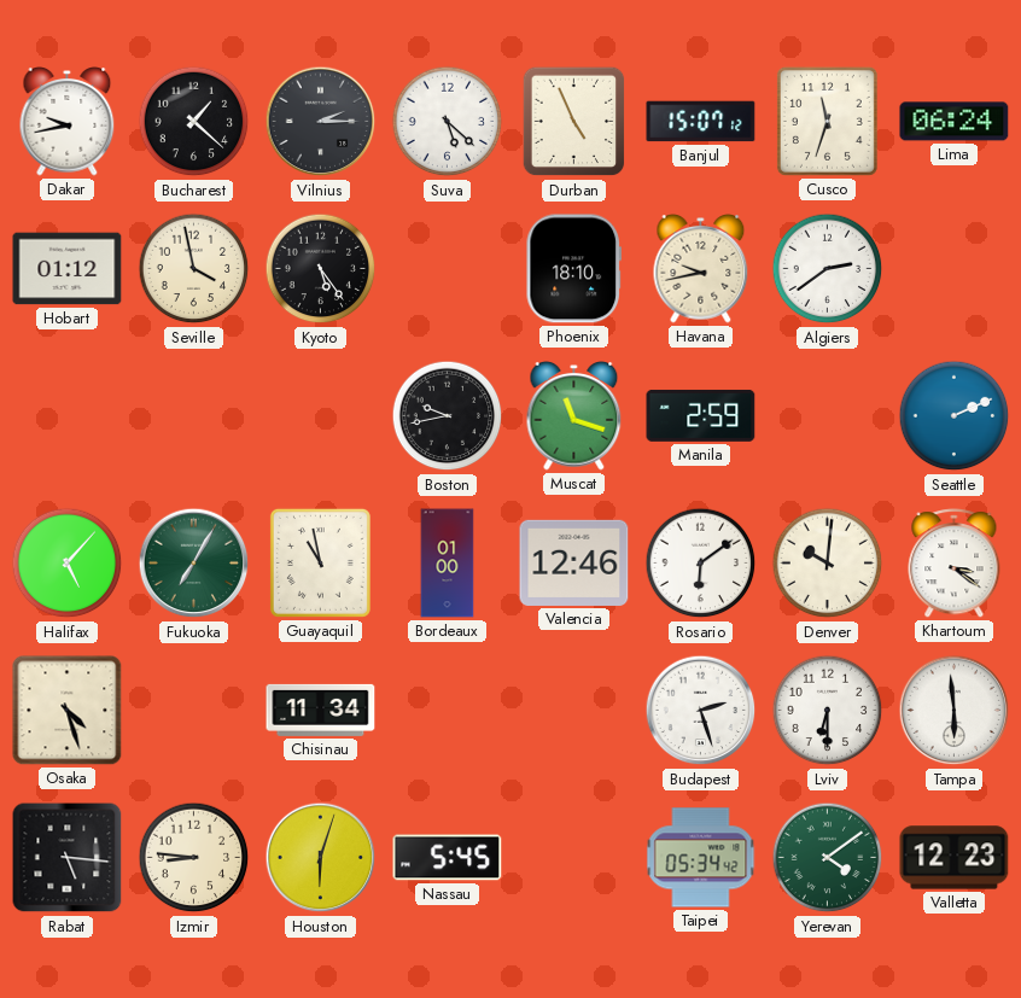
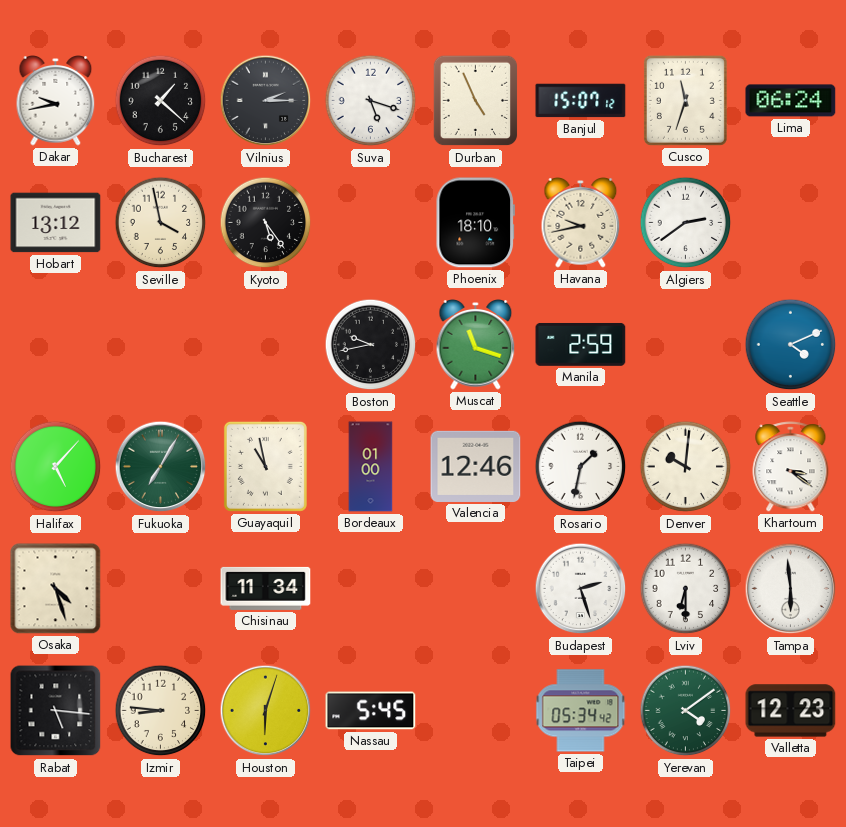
Suva: 5:22 -> 5:18 (371, 101)
Hobart: 01:12 -> 13:12 (56, 223)
Seattle: 2:11 -> 4:11 (791, 345)
Rosario: 6:09 -> 1:32 (581, 467)
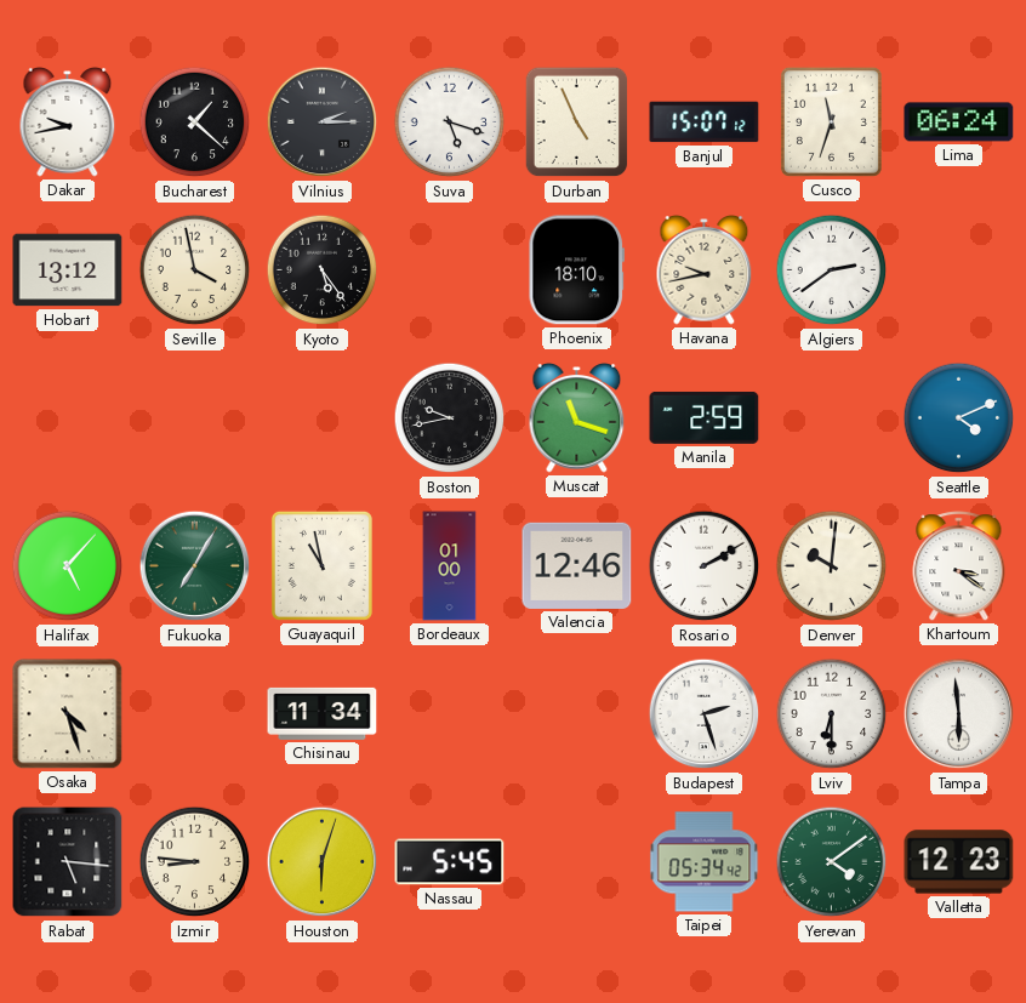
Rosario: 1:32 -> 2:10 (705, 566)
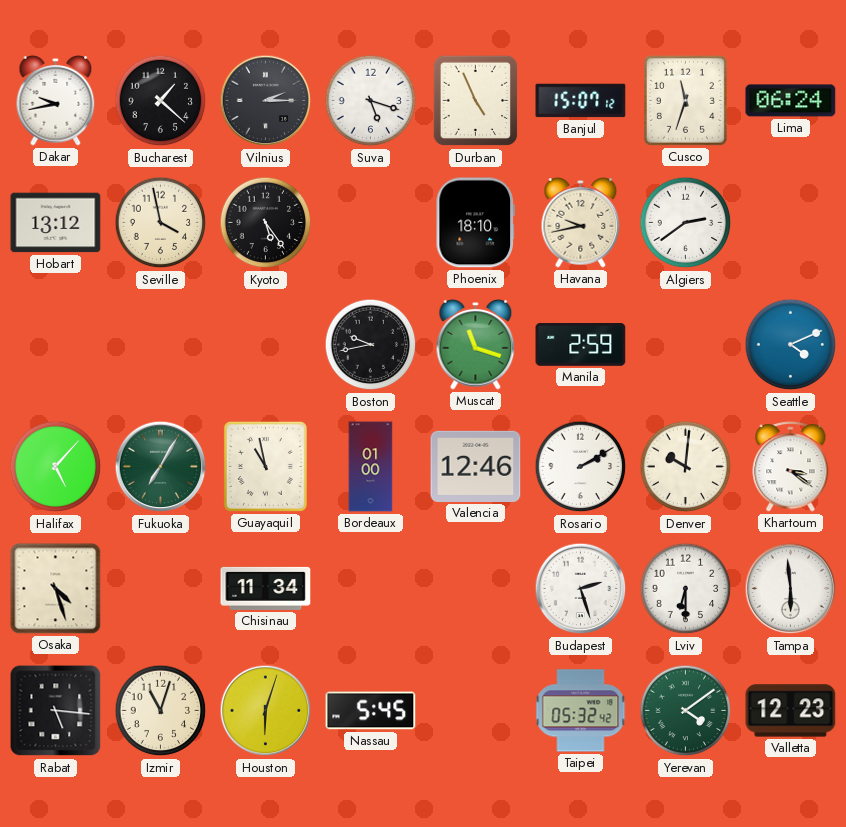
Izmir: 8:46 -> 11:03 (161, 711)
Taipei: 05:34 -> 05:32 (581, 711)
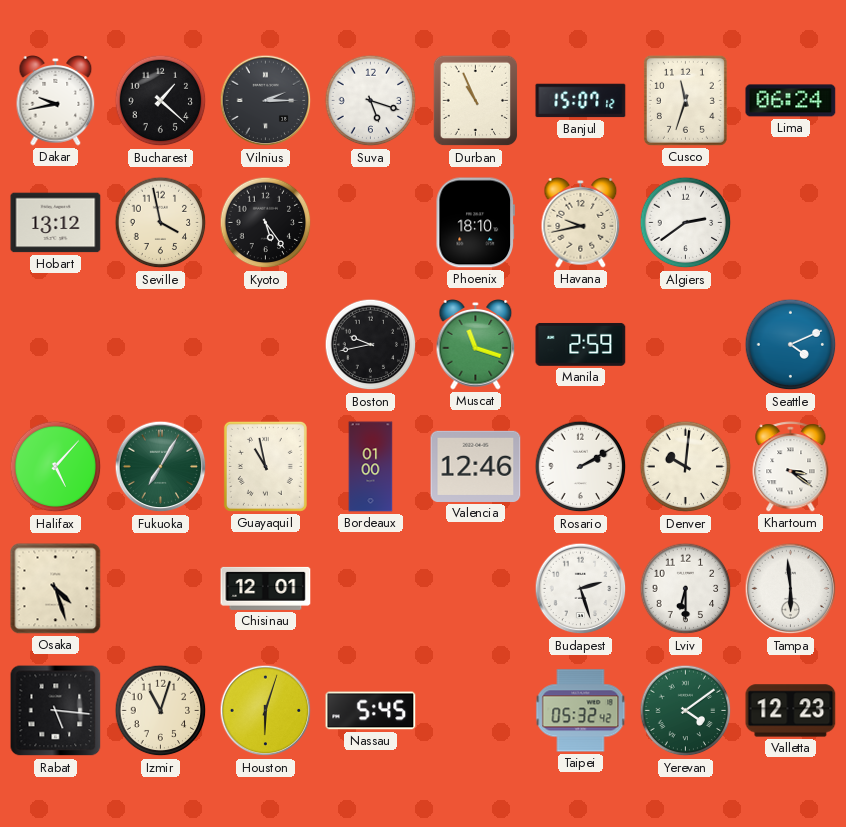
Durban: 4:56 -> 10:56 (476, 101)
Chisinau: 11:34 -> 12:01 (266, 588)
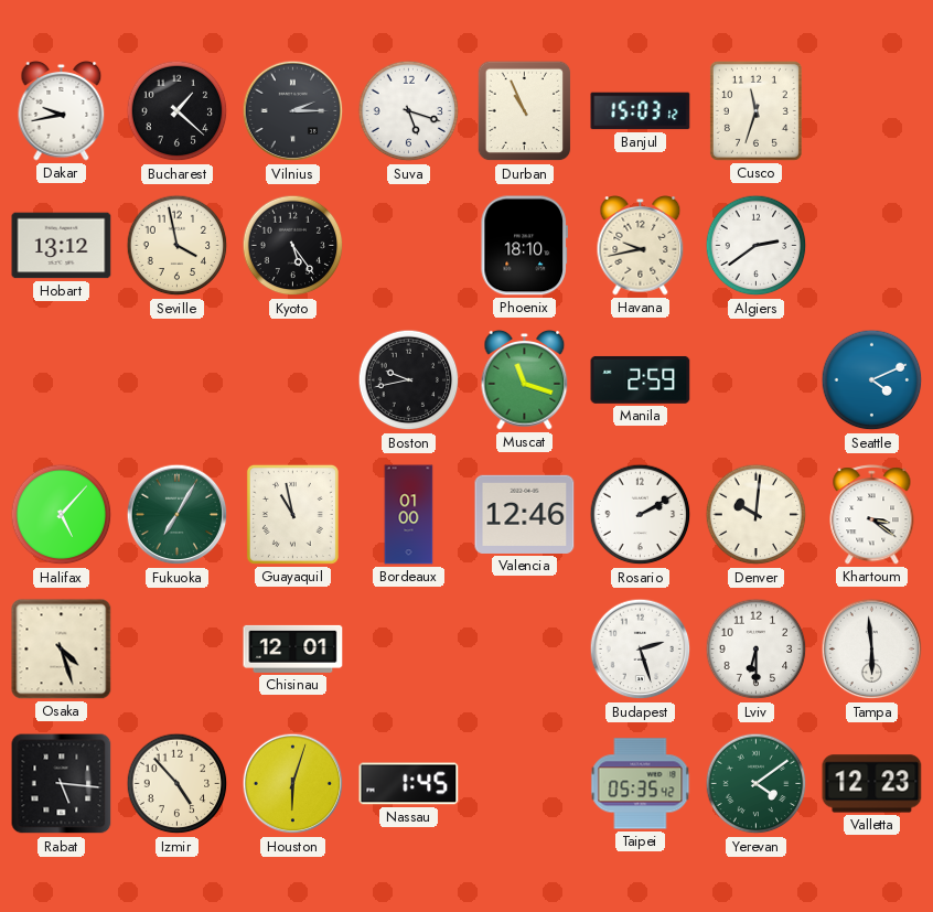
Banjul: 15:07 -> 15:03 (641, 111)
Lima: 06:24 -> none (791, 101)
Izmir: 11:03 -> 4:53 (178, 784)
Nassau: 5:45 -> 1:45 (409, 784)
Taipei: 05:32 -> 05:35 (641, 784)
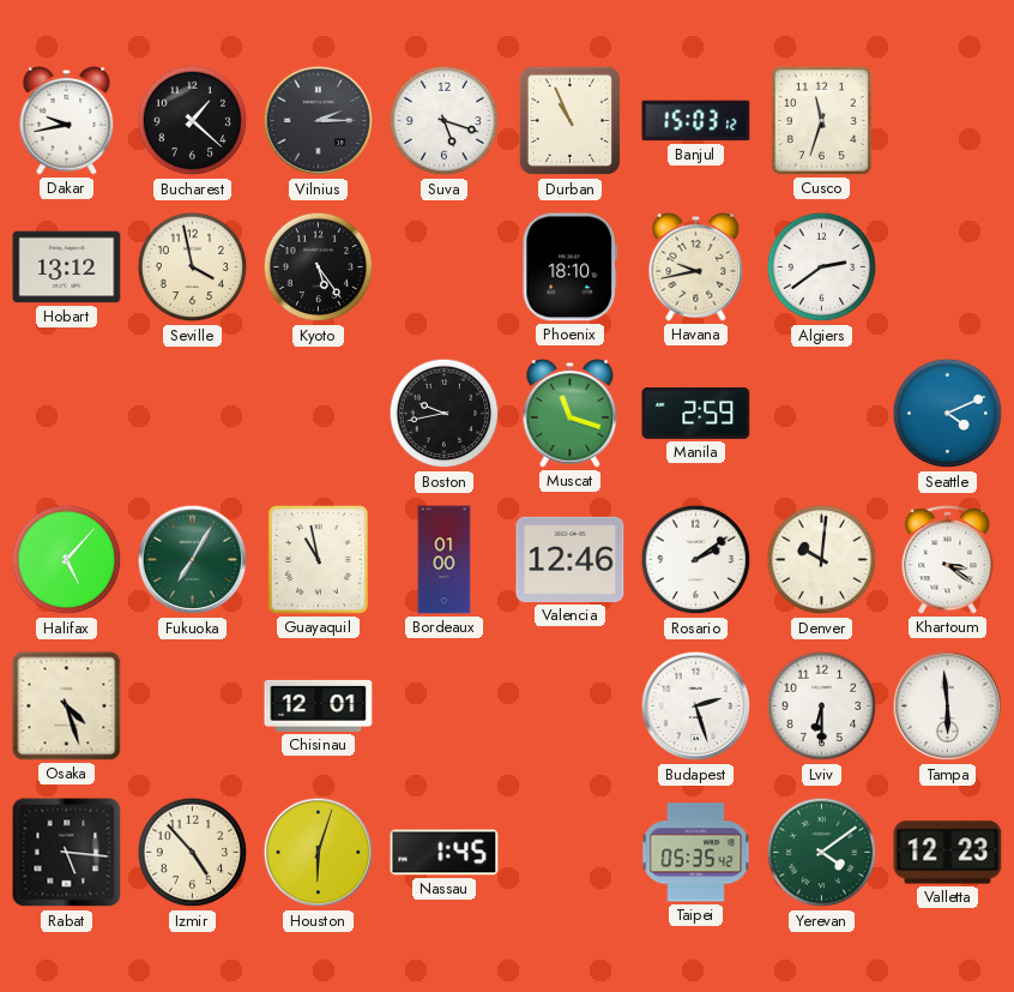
Rosario: 2:10 -> 2:09 (696, 560)
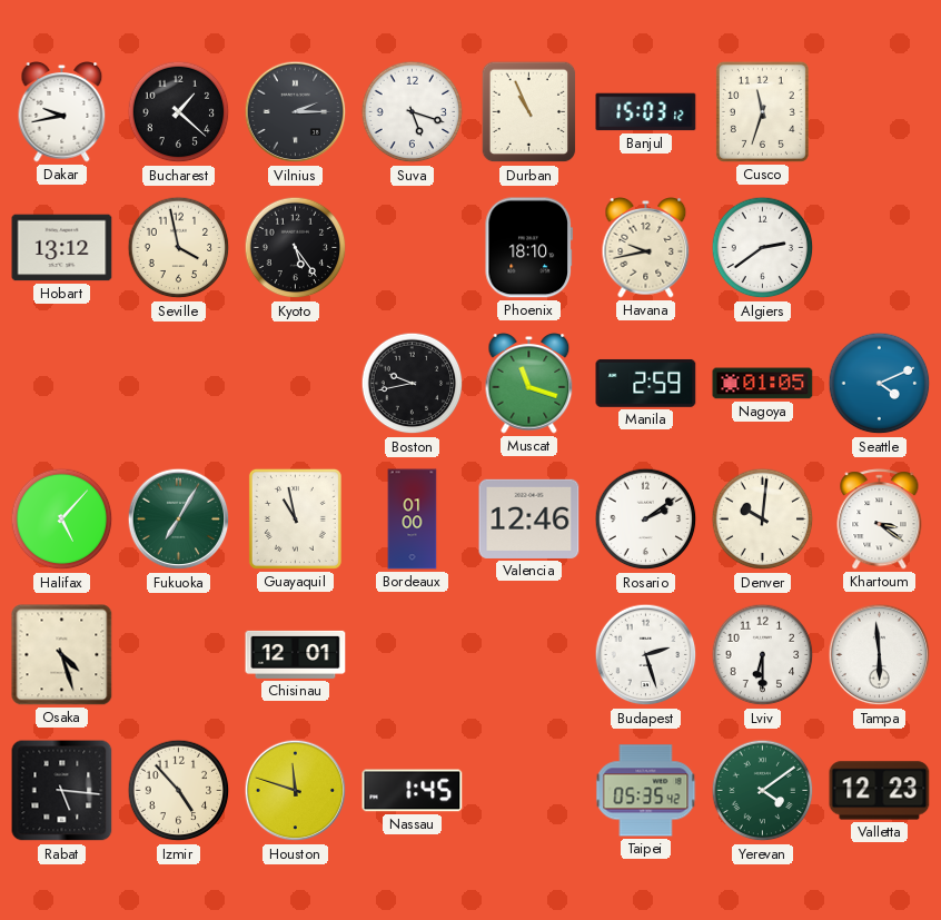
Nagoya: none -> 01:05 (763, 384)
Houston: 6:03 -> 11:48 (296, 791)
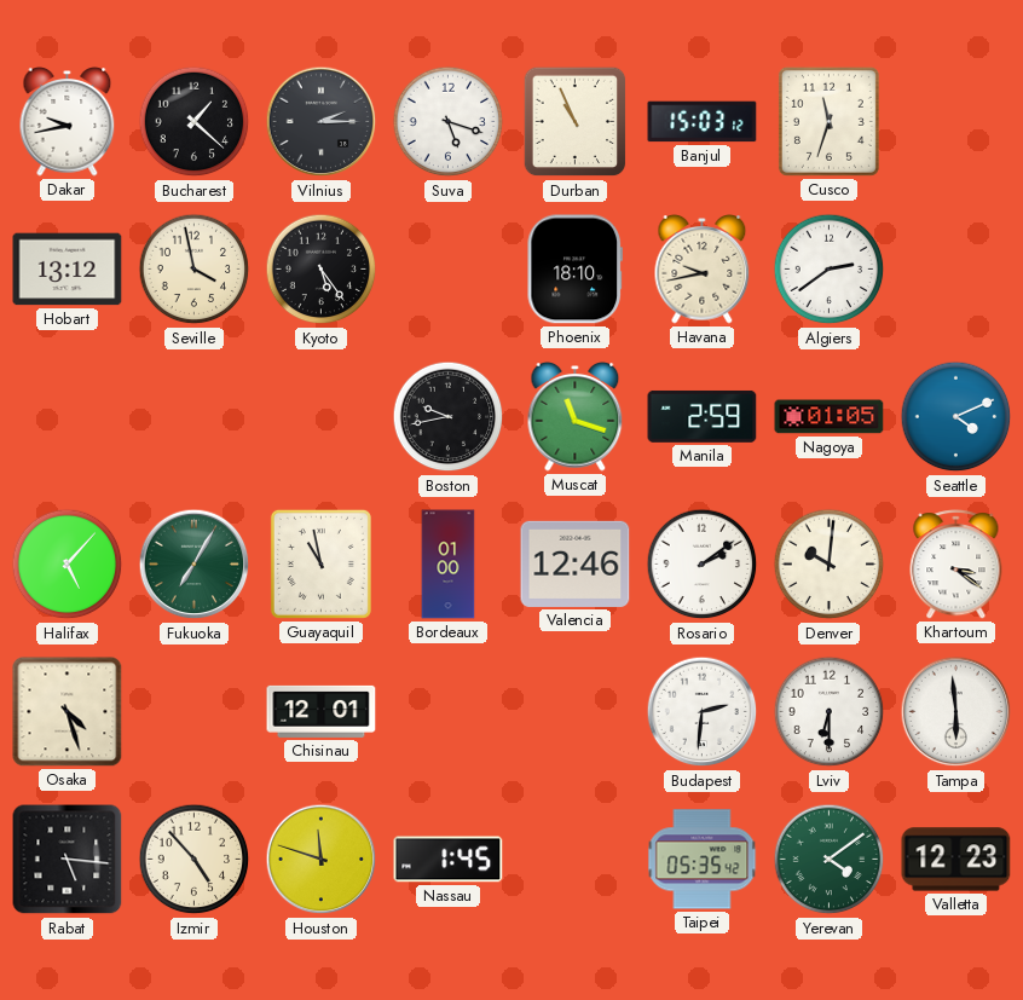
Budapest: 2:27 -> 2:31 (703, 712)
